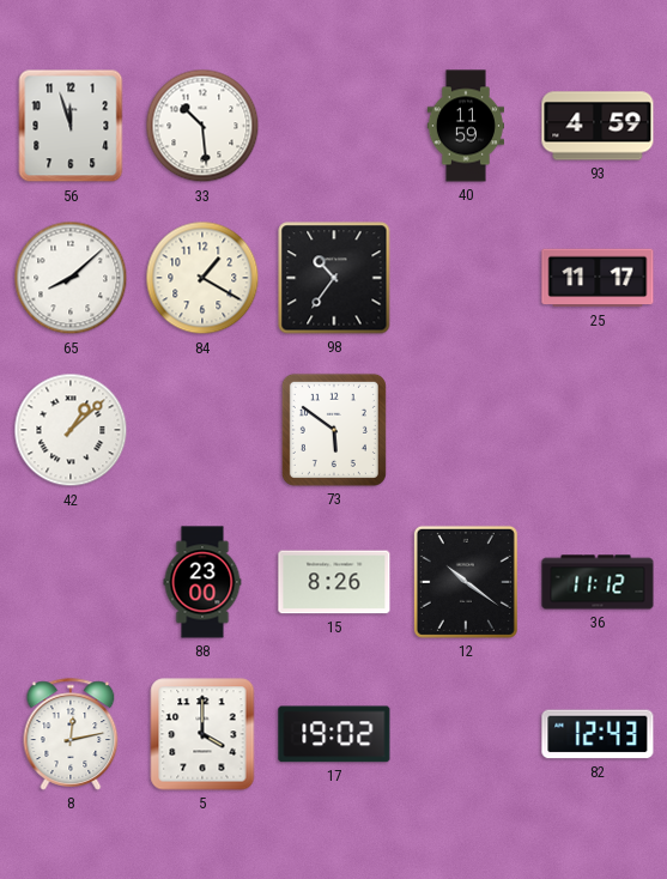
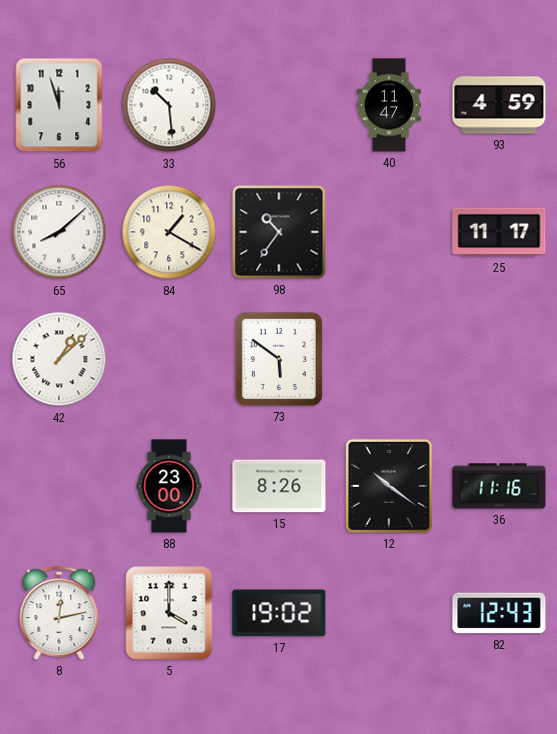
40: 11:59 -> 11:47 (389, 105)
36: 11:12 -> 11:16 (499, 486)
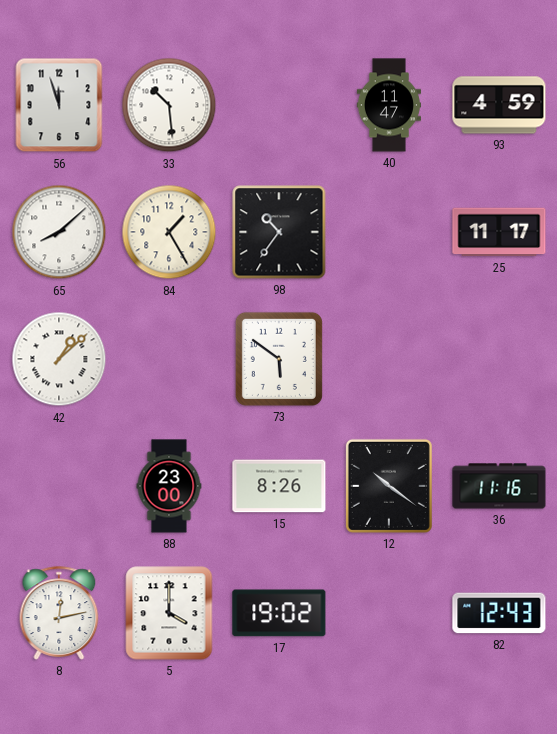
84: 1:20 -> 1:25 (169, 232)
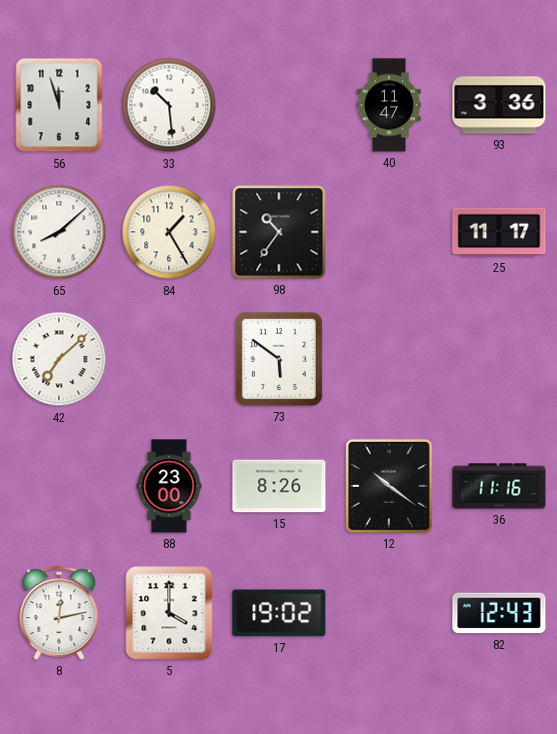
93: 4:59 -> 3:36 (499, 105)
42: 1:08 -> 7:08 (59, 359)
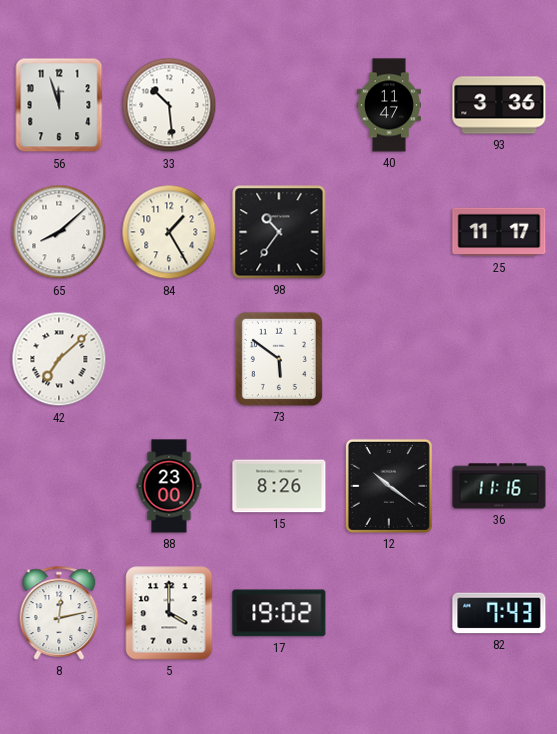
82: 12:43 -> 7:43 (499, 613)
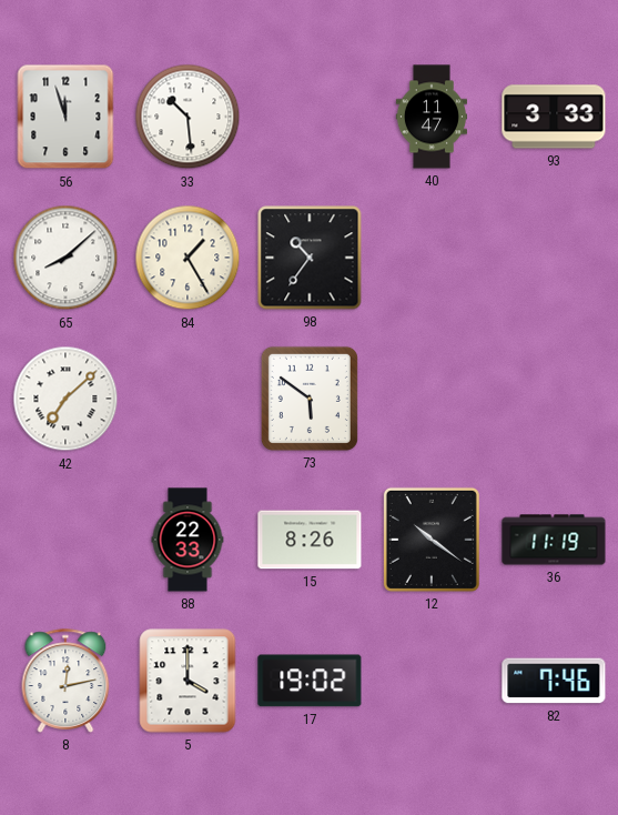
93: 3:36 -> 3:33 (554, 117)
25: 11:17 -> none (499, 232)
88: 23:00 -> 22:33 (188, 540)
36: 11:16 -> 11:19 (554, 540)
82: 7:43 -> 7:46 (554, 681)
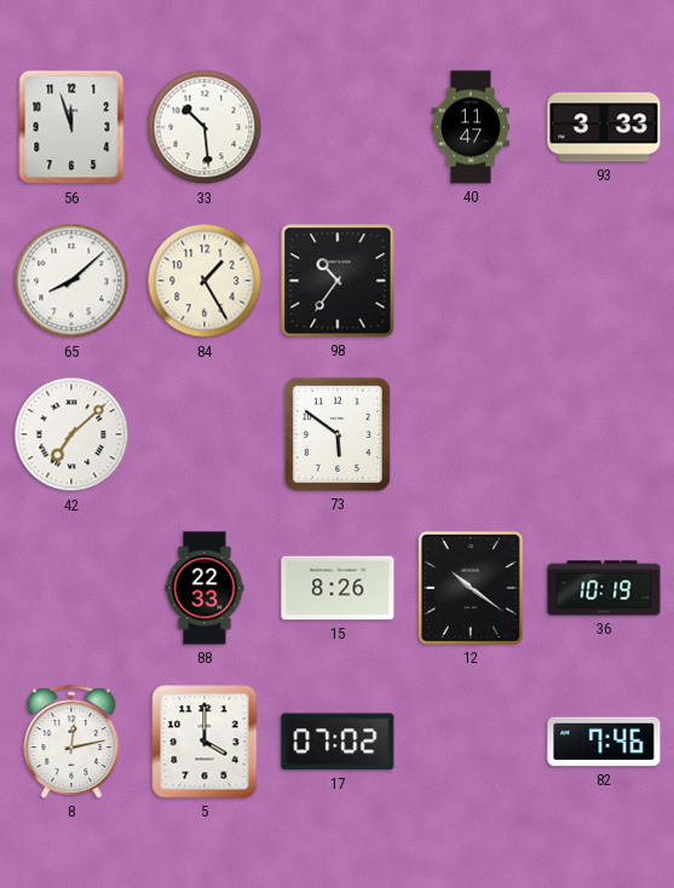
36: 11:19 -> 10:19 (604, 588)
17: 19:02 -> 07:02 (338, 742)
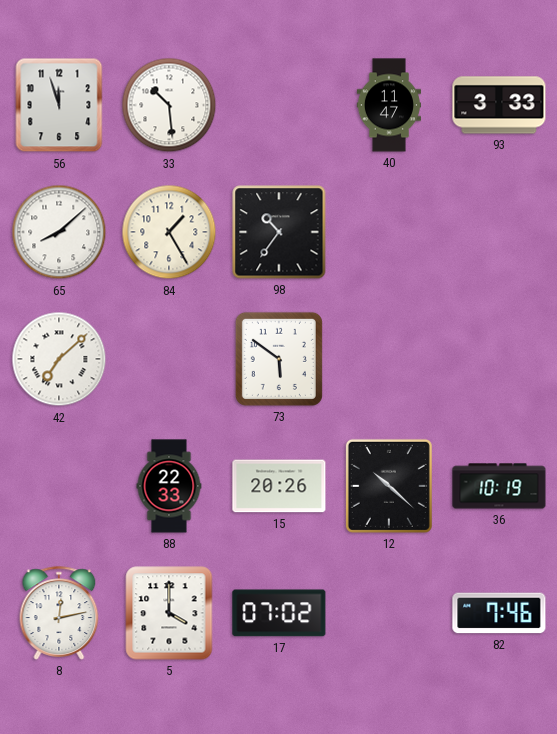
15: 8:26 -> 20:26 (279, 486)
12: 10:21 -> 10:22 (389, 486)
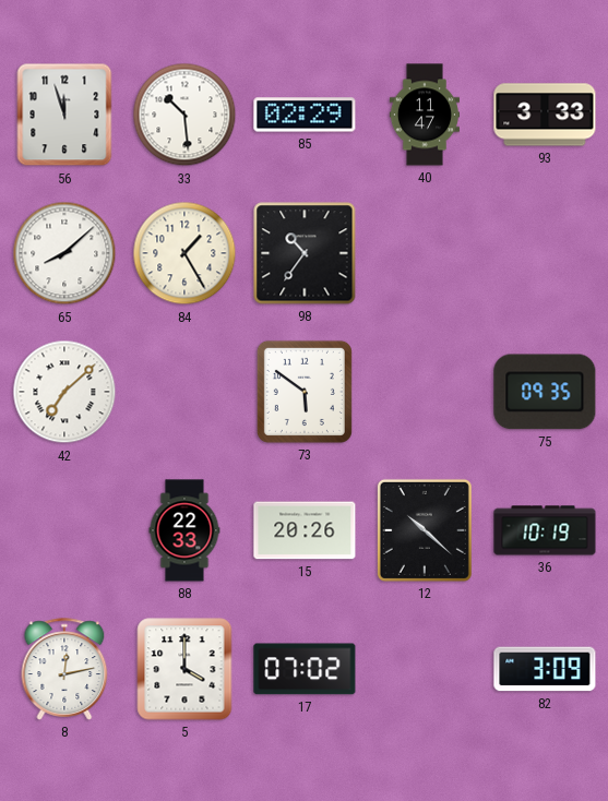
85: none -> 02:29 (305, 115)
75: none -> 09:35 (545, 392)
82: 7:46 -> 3:09 (545, 669)
